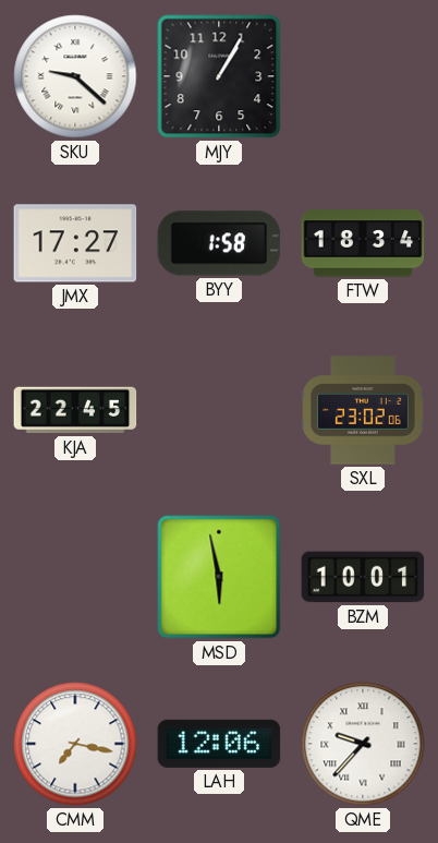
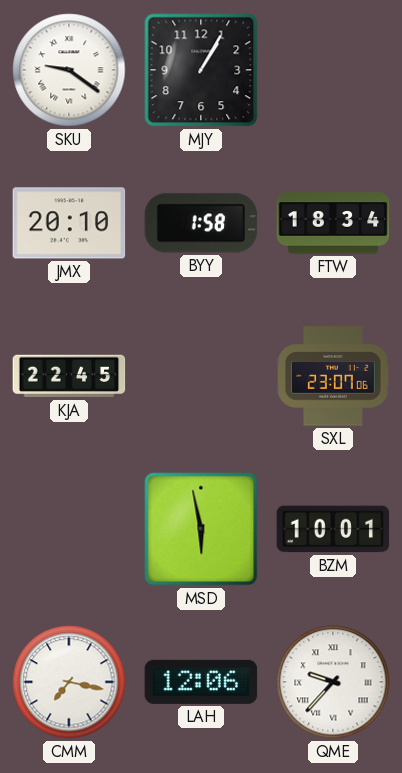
SKU: 9:22 -> 9:21 (69, 70)
JMX: 17:27 -> 20:10 (69, 223)
SXL: 23:02 -> 23:07 (333, 376)
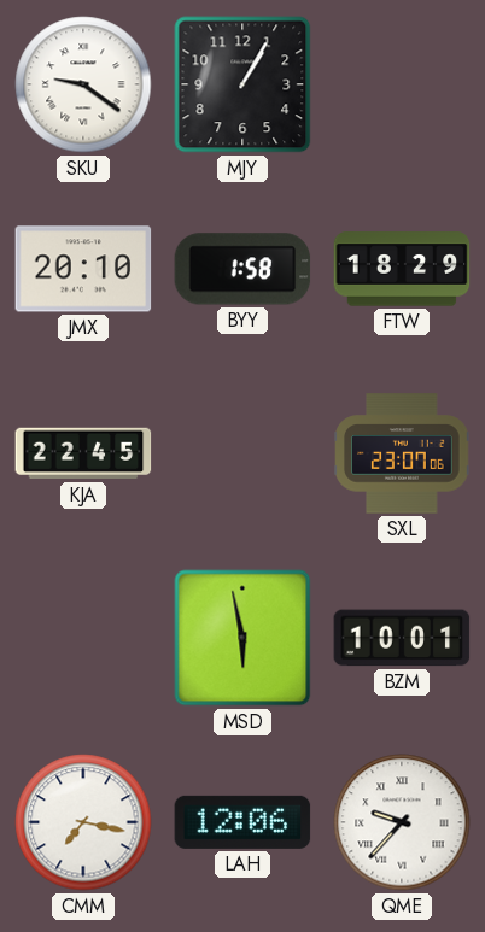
FTW: 18:34 -> 18:29 (402, 269)
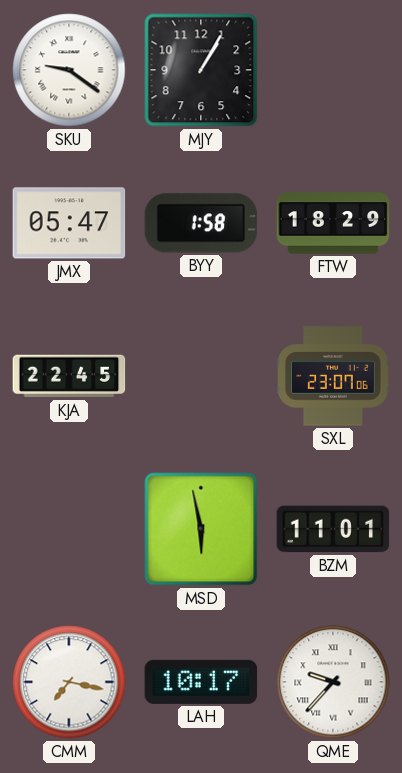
JMX: 20:10 -> 05:47 (69, 223)
BZM: 10:01 -> 11:01 (333, 529)
LAH: 12:06 -> 10:17 (201, 682)
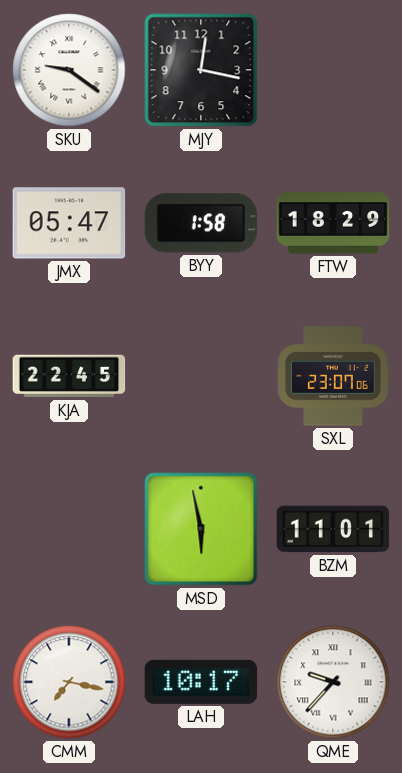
MJY: 1:05 -> 12:17 (201, 70)
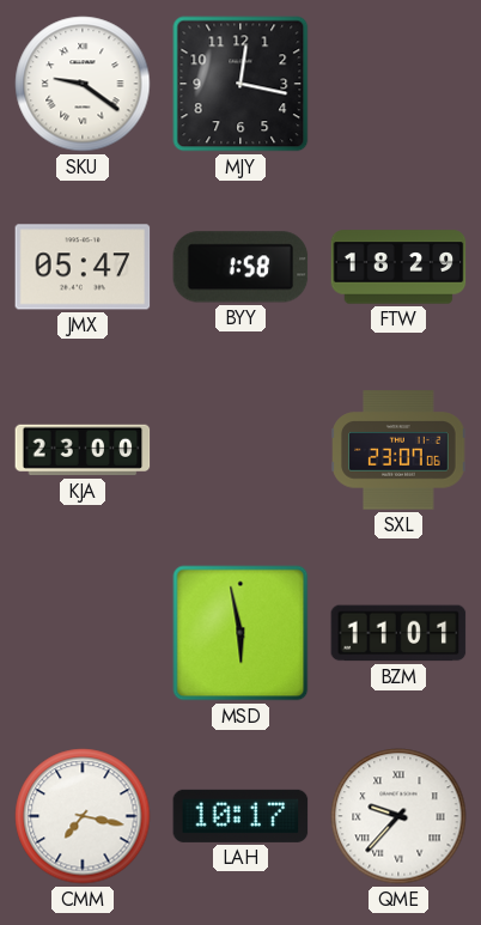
KJA: 22:45 -> 23:00 (83, 450)
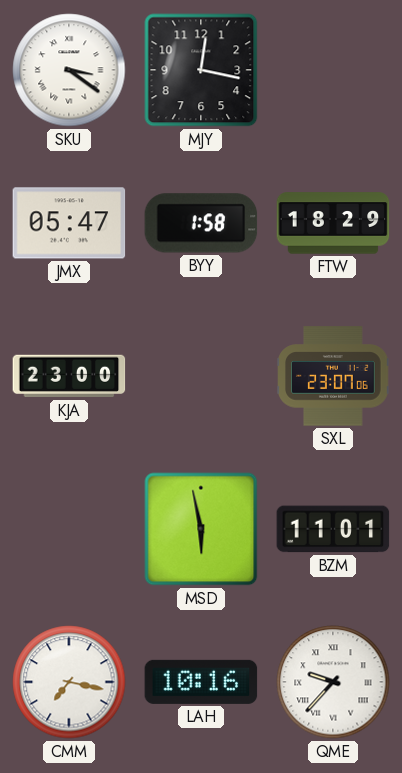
SKU: 9:21 -> 3:21 (69, 70)
LAH: 10:17 -> 10:16 (201, 682)
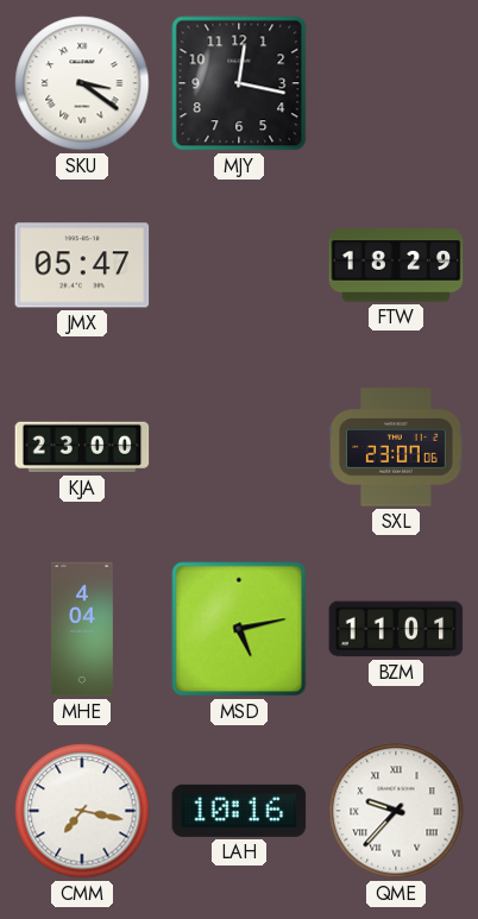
BYY: 1:58 -> none (201, 223)
MHE: none -> 4:04 (82, 629)
MSD: 5:58 -> 5:13 (239, 629)
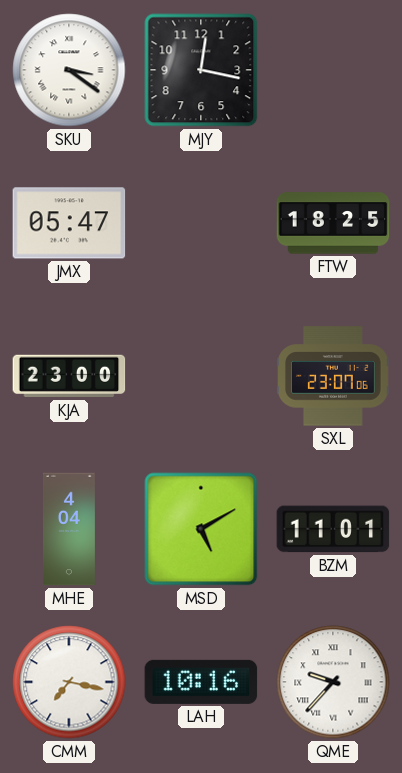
FTW: 18:29 -> 18:25 (333, 223)
MSD: 5:13 -> 5:10 (201, 529)
